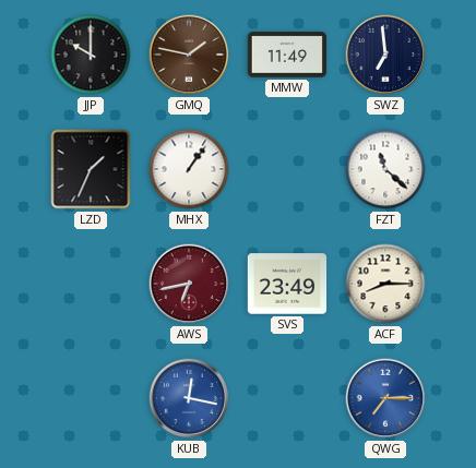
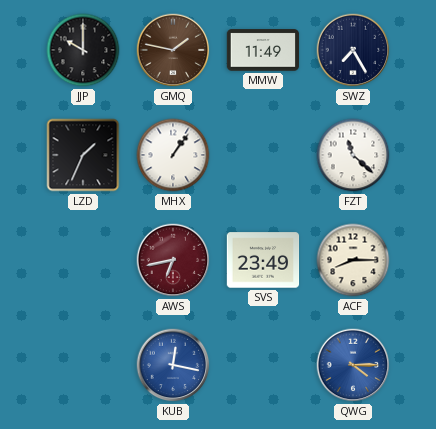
SWZ: 6:59 -> 7:25 (353, 50)
QWG: 7:15 -> 4:15 (353, 365)
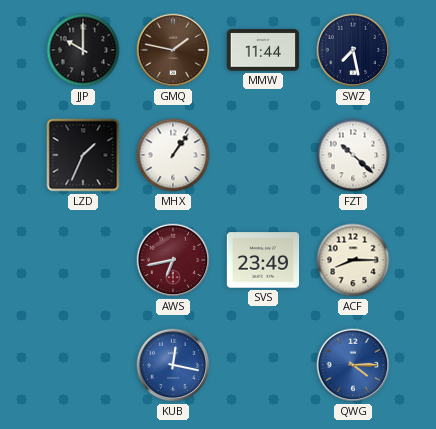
MMW: 11:49 -> 11:44 (263, 50)
SWZ: 7:25 -> 7:28 (353, 50)
FZT: 11:22 -> 10:22 (353, 155)
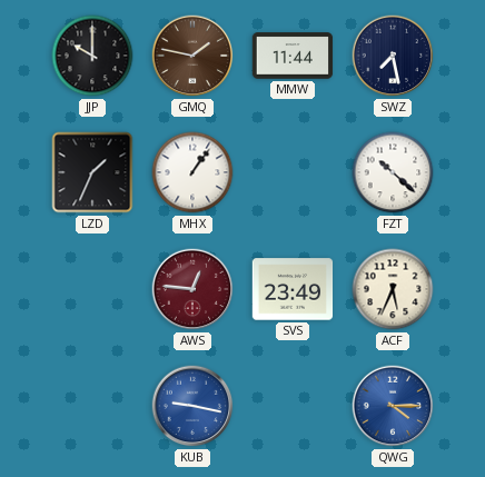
AWS: 6:43 -> 12:46 (192, 289)
ACF: 8:15 -> 5:34 (393, 289)
KUB: 12:17 -> 9:17 (192, 406)
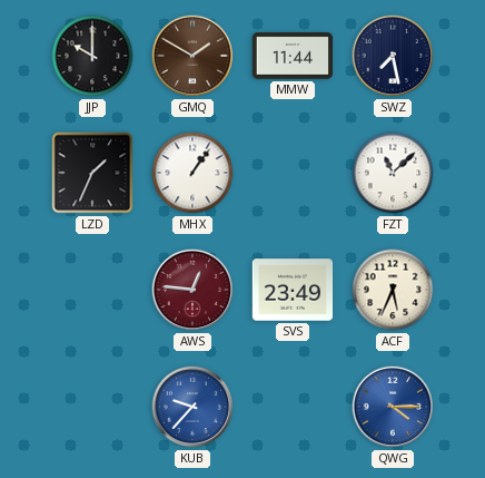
GMQ: 1:47 -> 1:50 (192, 56)
FZT: 10:22 -> 11:08 (393, 173)
KUB: 9:17 -> 9:37 (192, 407)
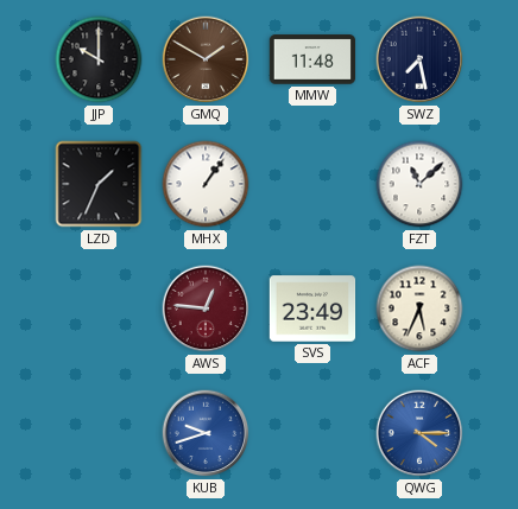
MMW: 11:44 -> 11:48 (312, 59)
KUB: 9:37 -> 9:42 (206, 433)
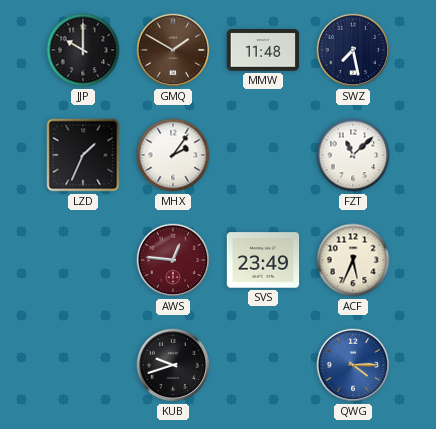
MHX: 1:06 -> 2:06 (173, 155)
KUB dial: blue -> black (173, 365)
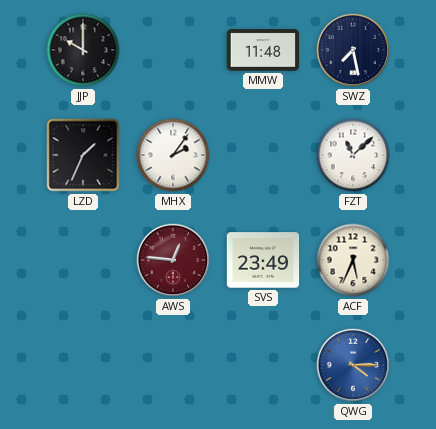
GMQ: 1:50 -> none (173, 50)
KUB: 9:42 -> none (173, 365)
